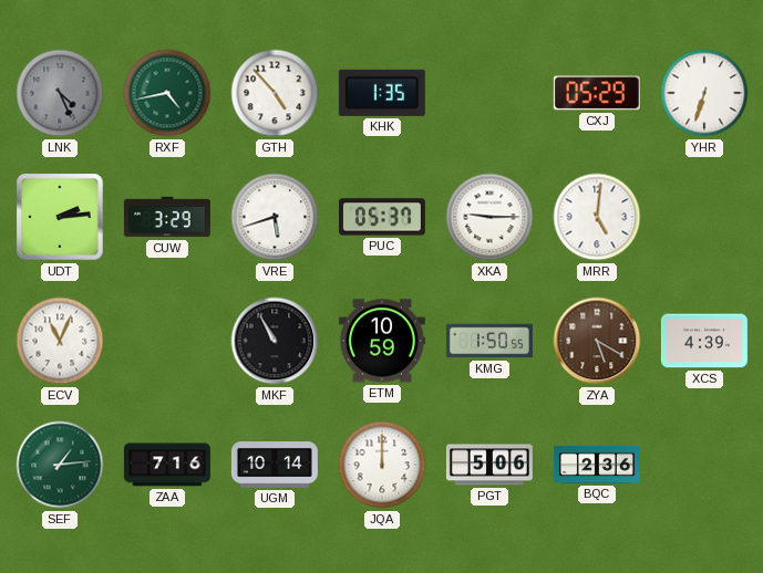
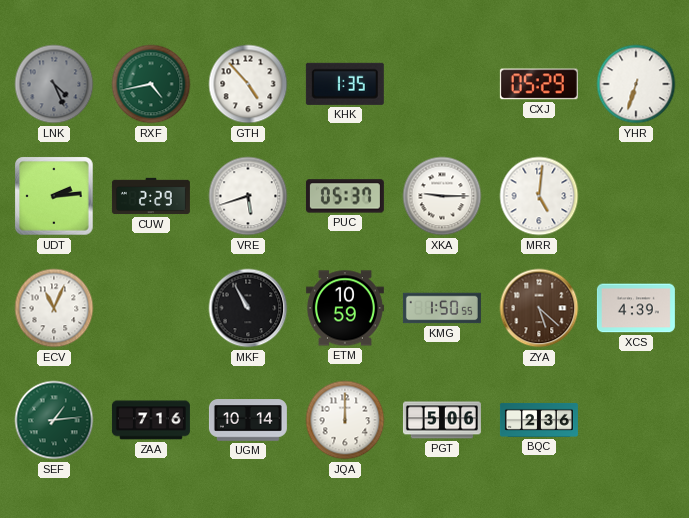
CUW: 3:29 -> 2:29 (151, 196)
ZYA: 5:20 -> 5:22 (539, 308)
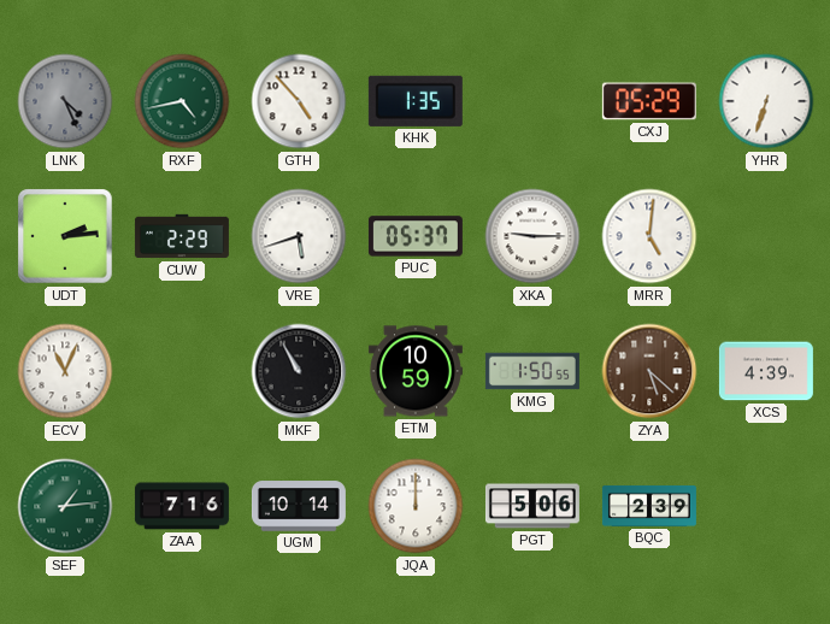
BQC: 2:36 -> 2:39 (649, 506)
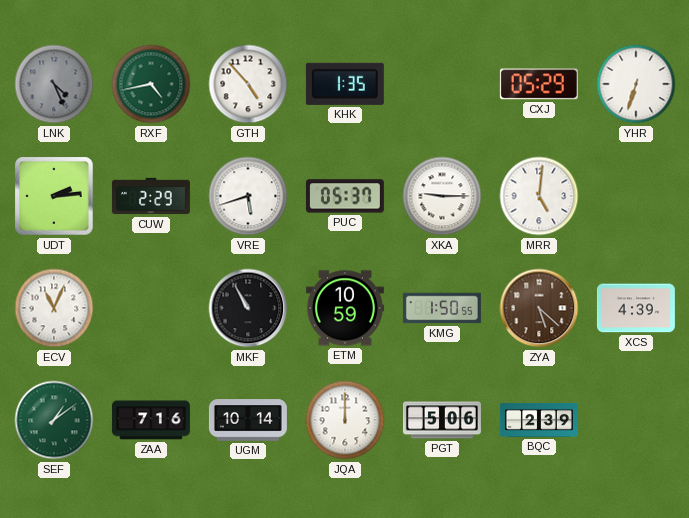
SEF: 1:14 -> 1:09 (54, 420)
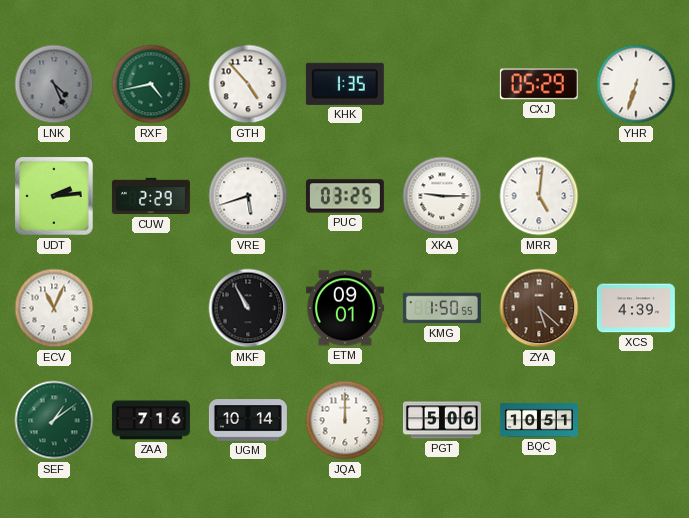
PUC: 05:37 -> 03:25 (345, 196)
ETM: 10:59 -> 09:01 (345, 308)
BQC: 2:39 -> 10:51 (539, 420)
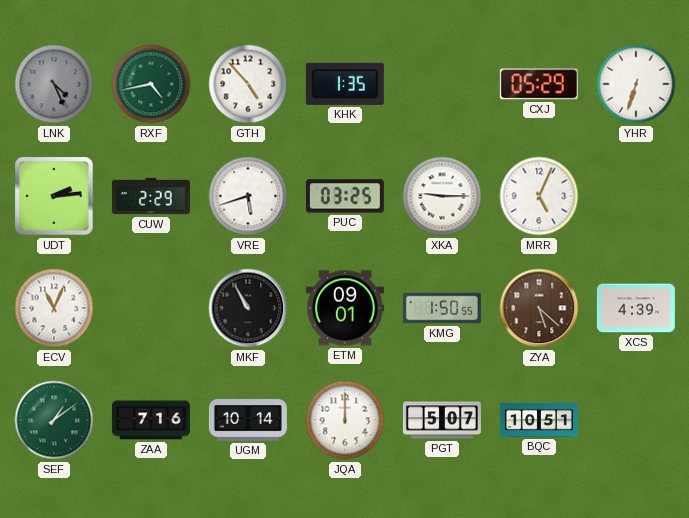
MRR: 5:01 -> 5:04 (539, 196)
PGT: 5:06 -> 5:07 (442, 420)
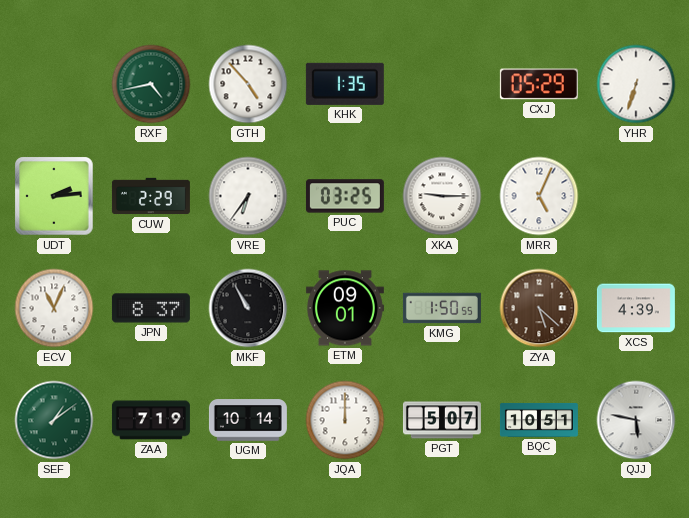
LNK: 4:26 -> none (54, 84)
VRE: 5:42 -> 6:36 (248, 196)
JPN: none -> 8:37 (151, 308)
ZAA: 7:16 -> 7:19 (151, 420)
QJJ: none -> 5:47 (636, 420)
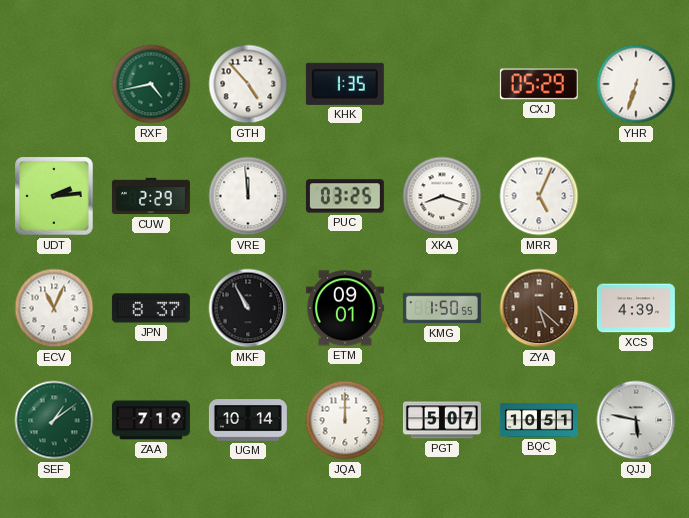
VRE: 6:36 -> 11:59 (248, 196)
XKA: 9:15 -> 8:18 (442, 196)
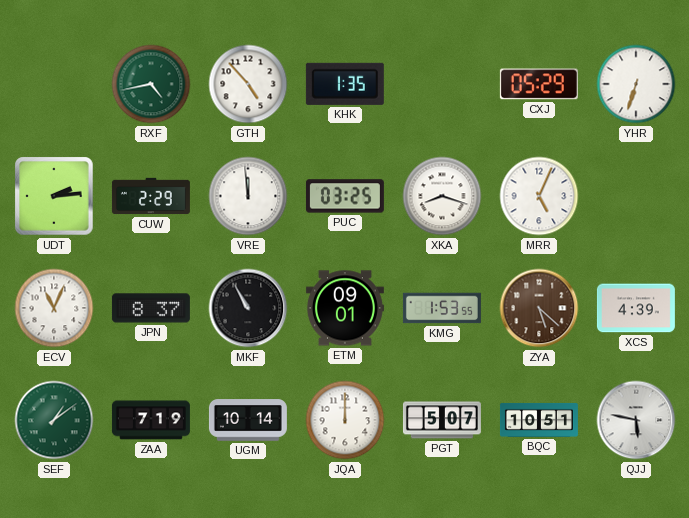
KMG: 1:50 -> 1:53 (442, 308)
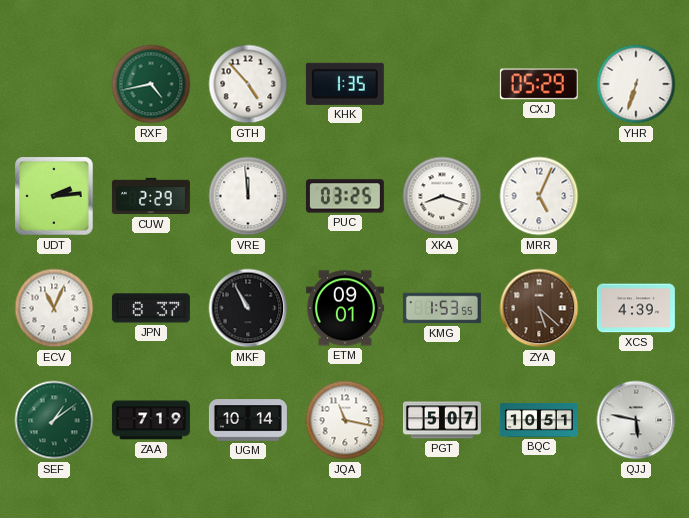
JQA: 12:00 -> 11:17 (345, 420)
